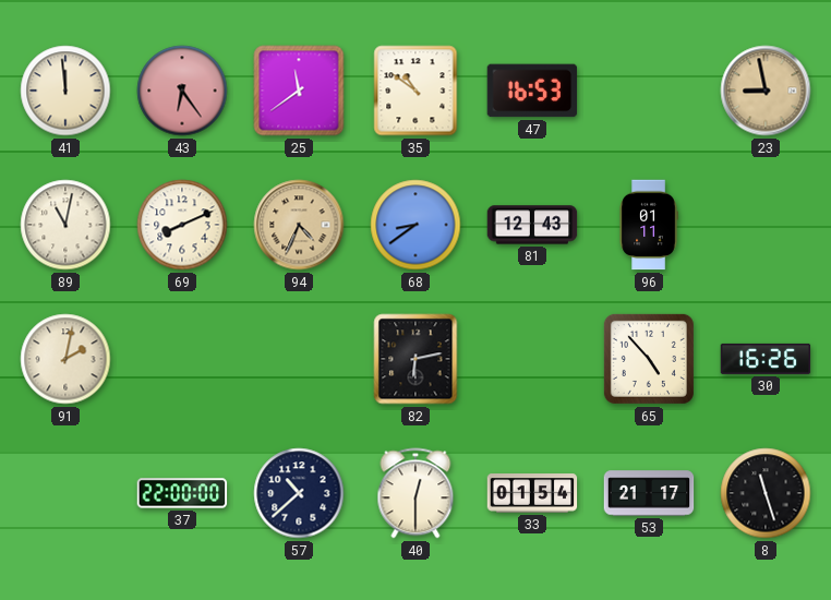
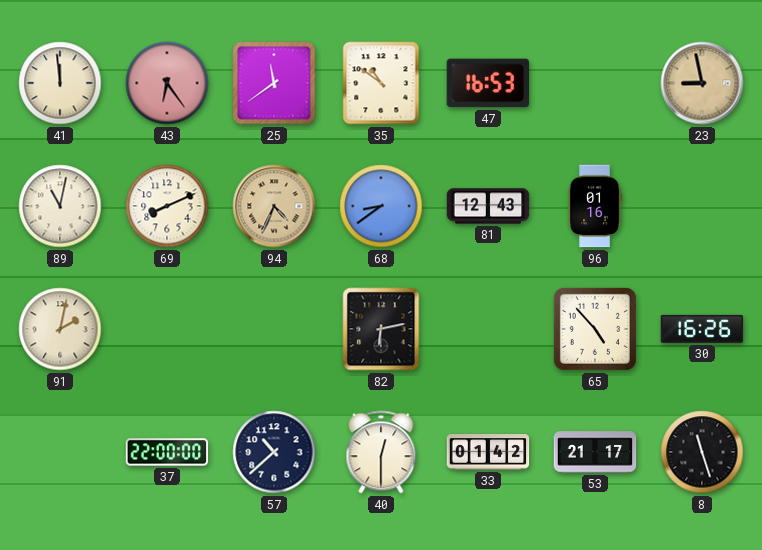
96: 01:11 -> 01:16 (595, 206)
33: 01:54 -> 01:42 (488, 452)
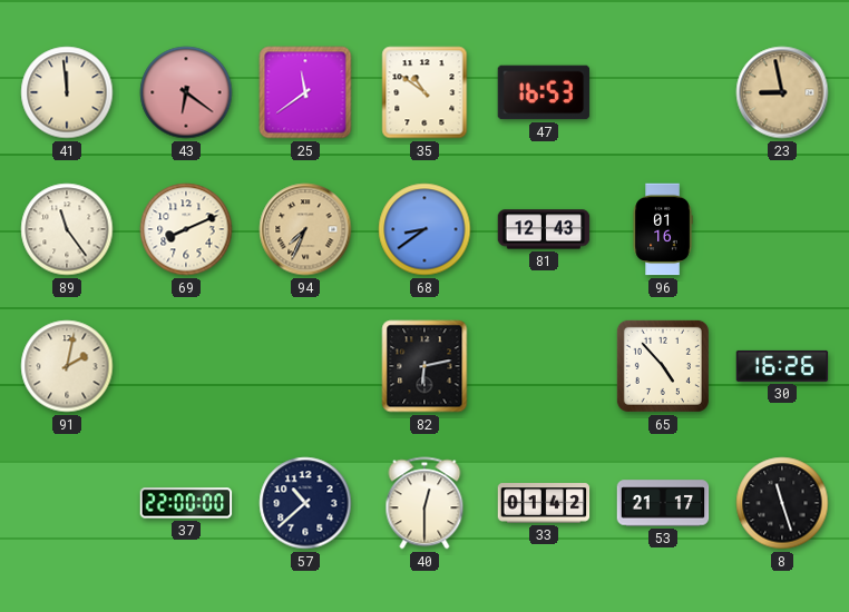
43: 6:24 -> 6:21 (186, 92)
89: 11:02 -> 11:24 (67, 229)
94: 4:34 -> 7:34 (305, 229)
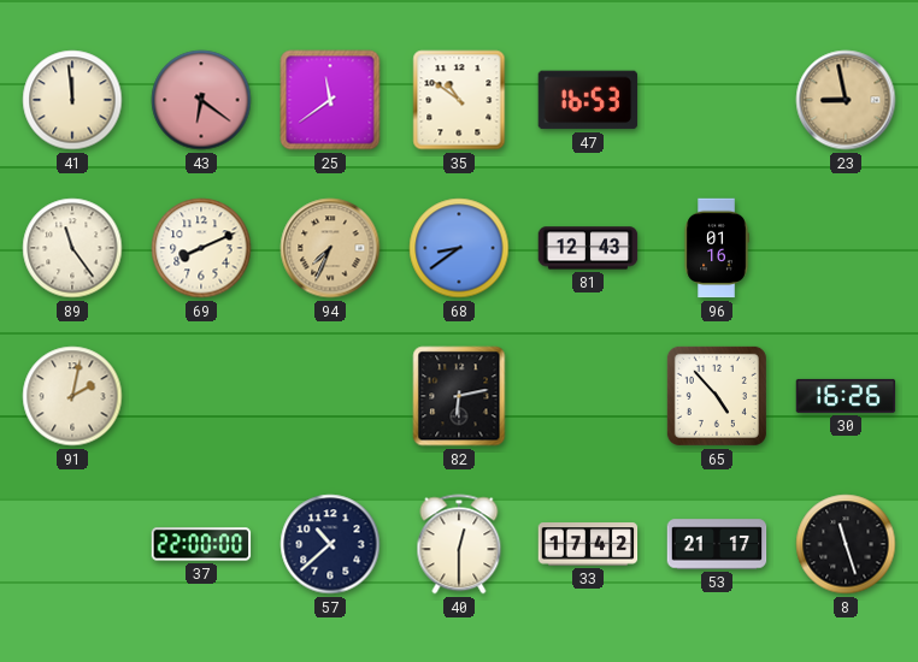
33: 01:42 -> 17:42 (588, 544)
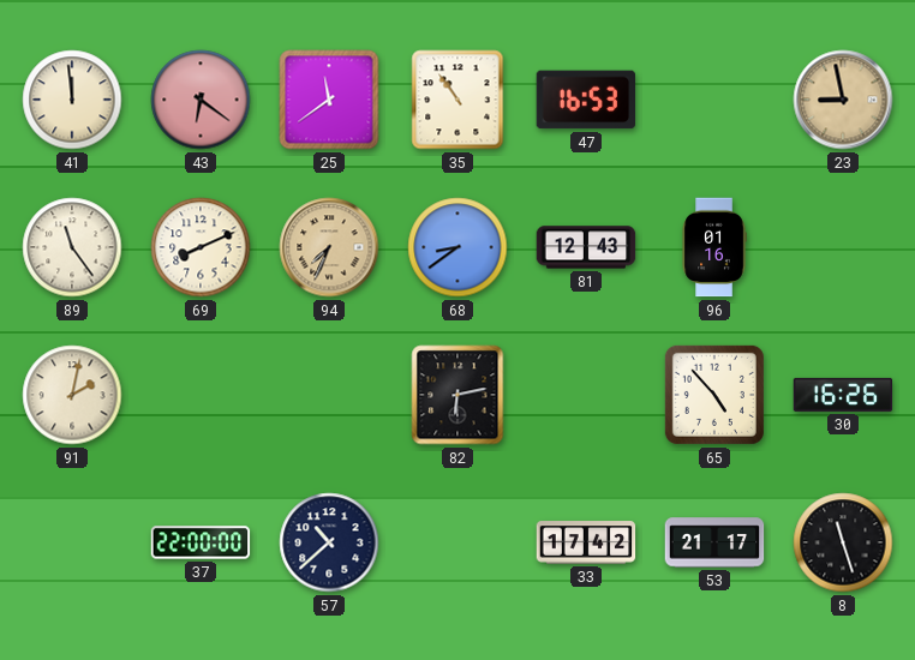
35: 10:51 -> 10:54 (458, 100)
40: 12:30 -> none (459, 544)
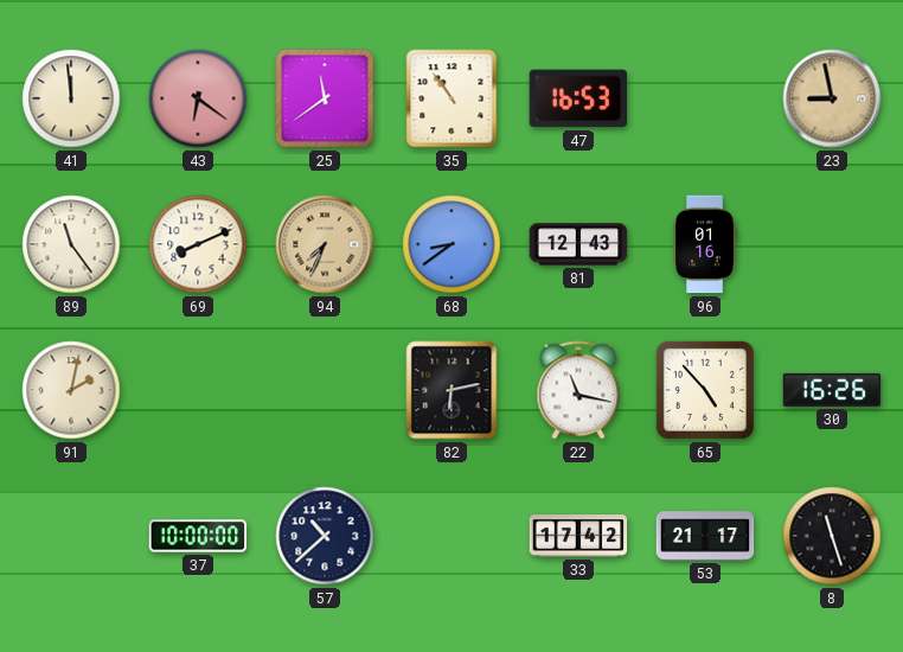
22: none -> 11:17 (578, 390)
37: 22:00 -> 10:00 (198, 536)
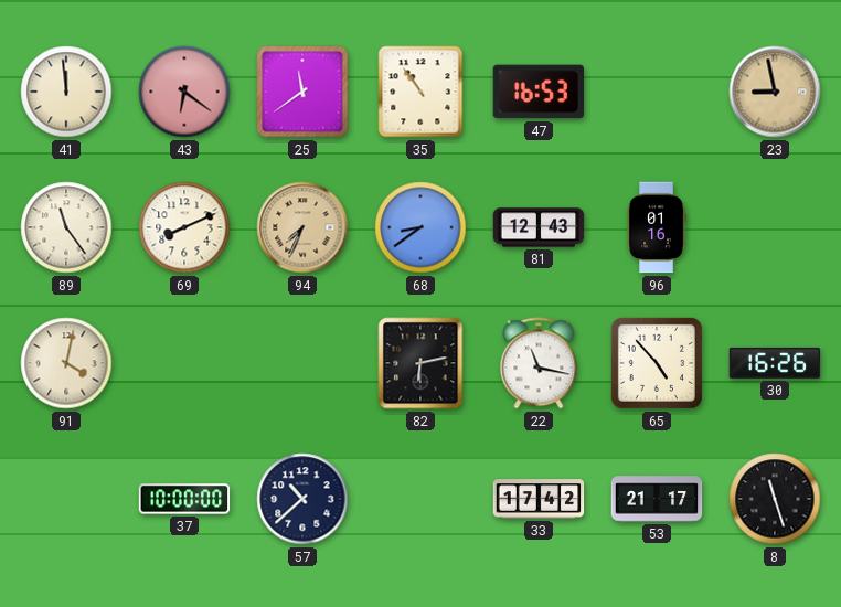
91: 2:02 -> 4:02 (66, 363)
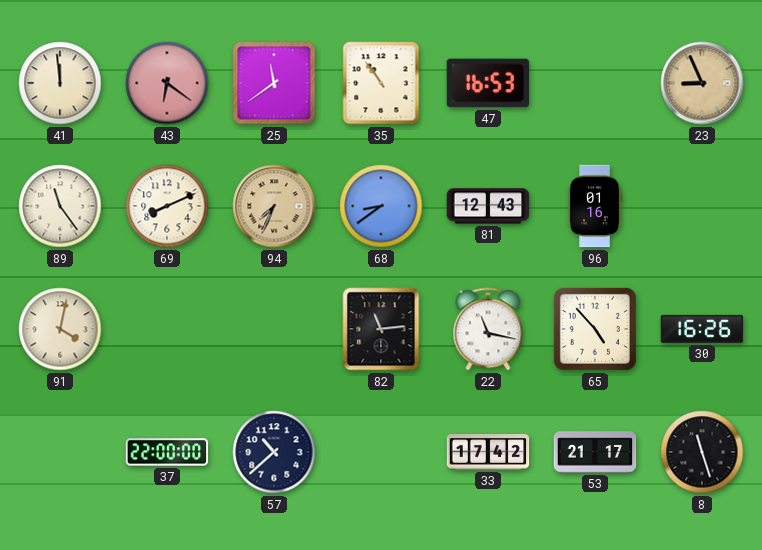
23: 8:58 -> 8:56 (702, 83)
82: 6:13 -> 11:14 (381, 329)
37: 10:00 -> 22:00 (167, 452)
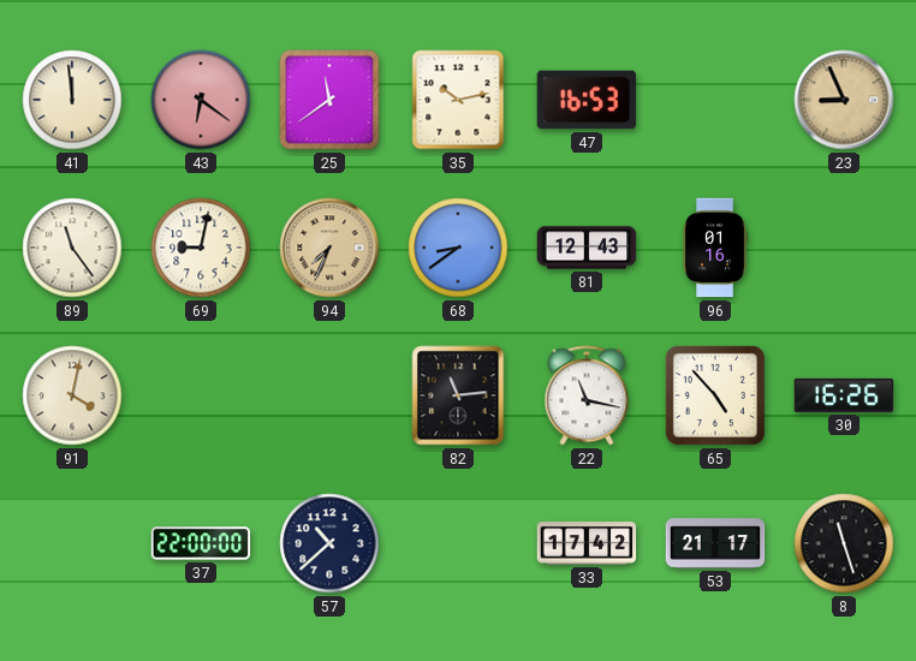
35: 10:54 -> 10:13 (458, 100)
69: 8:11 -> 9:02 (201, 248)
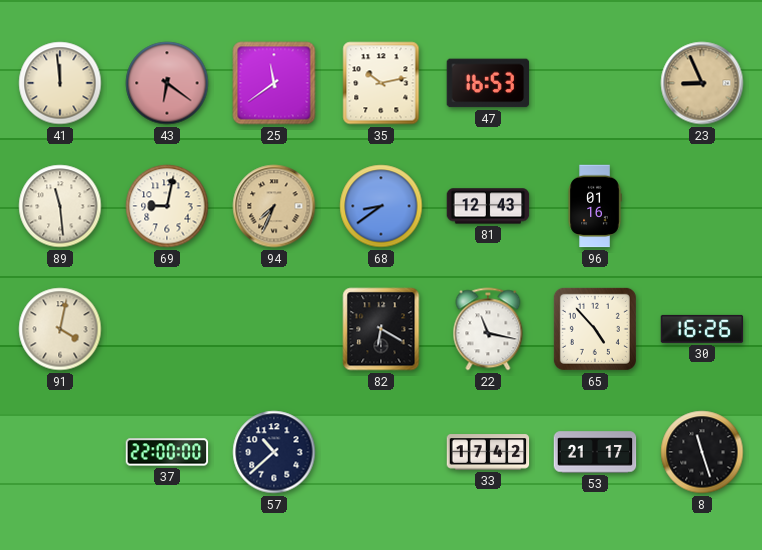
89: 11:24 -> 11:29 (60, 206)
82: 11:14 -> 6:20 (381, 329)
